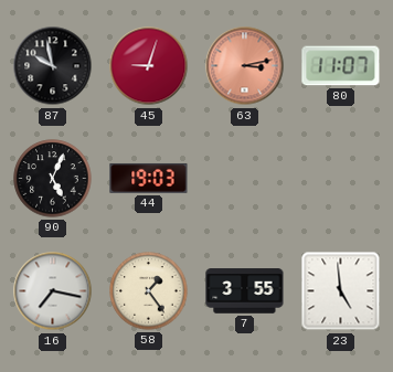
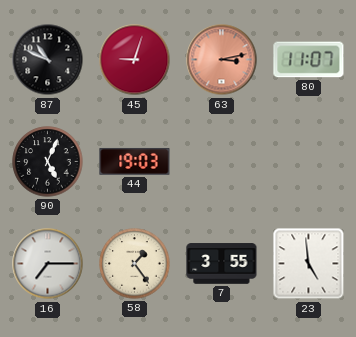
87: 9:58 -> 10:49 (48, 60)
16: 7:17 -> 7:15 (48, 264)
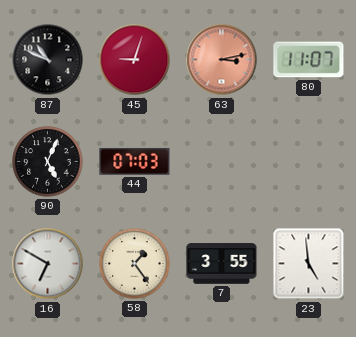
44: 19:03 -> 07:03 (135, 162)
16: 7:15 -> 6:50 (48, 264)
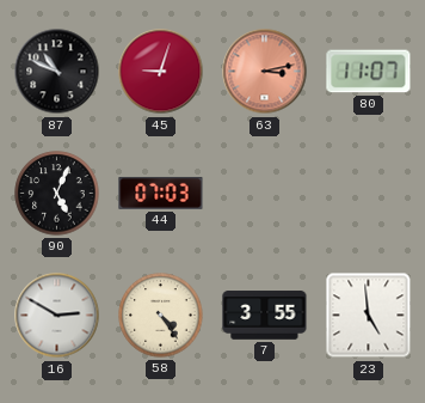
16: 6:50 -> 2:50 (57, 316)
58: 1:24 -> 4:24 (161, 316)
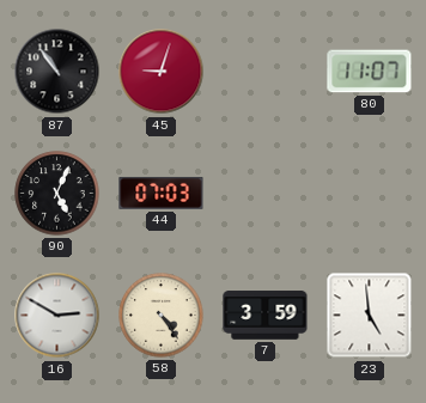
87: 10:49 -> 10:54 (57, 72)
63: 3:13 -> none (265, 72)
7: 3:55 -> 3:59 (266, 316)
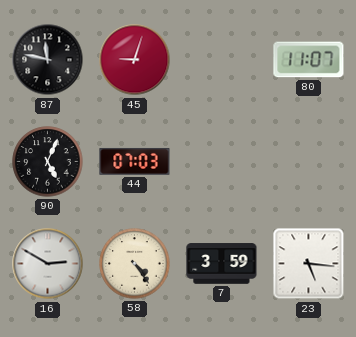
87: 10:54 -> 11:47 (48, 60)
23: 4:59 -> 5:16 (309, 264)
